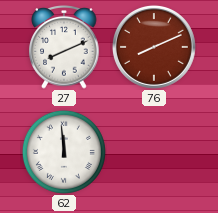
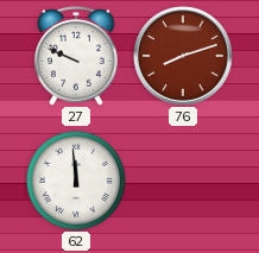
27: 8:11 -> 9:49 (76, 56)
76: 8:11 -> 8:12 (183, 56)
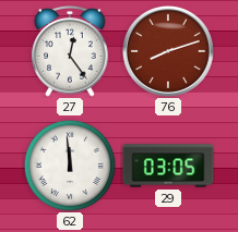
27: 9:49 -> 12:24 (70, 51)
29: none -> 03:05 (168, 166)
